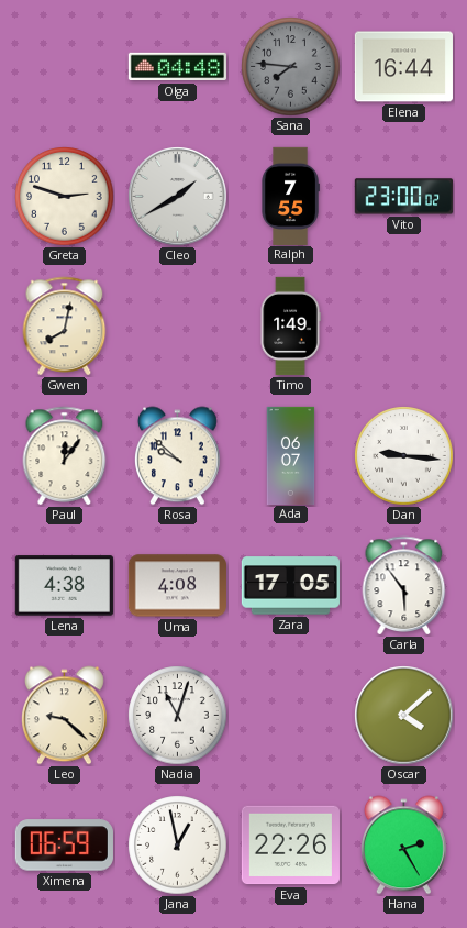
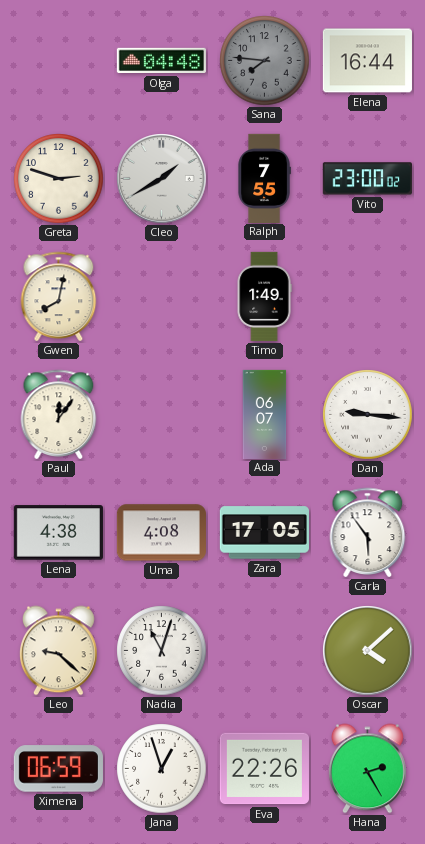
Rosa: 9:52 -> none (178, 456)
Jana: 12:58 -> 12:57 (162, 769)
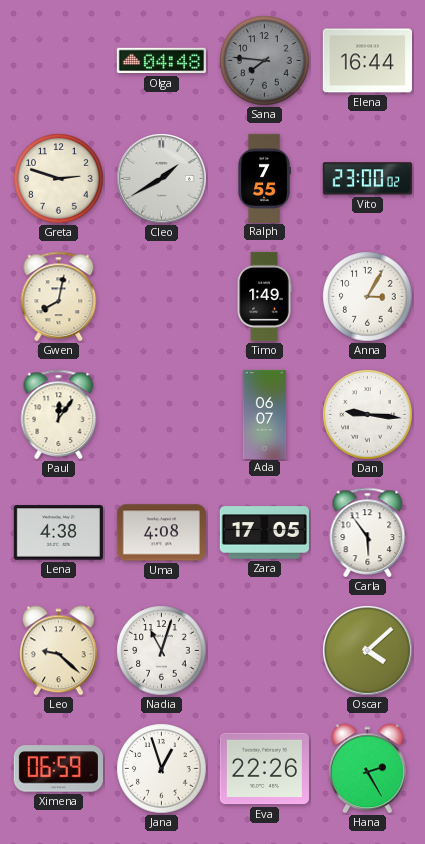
Anna: none -> 3:05 (368, 297)
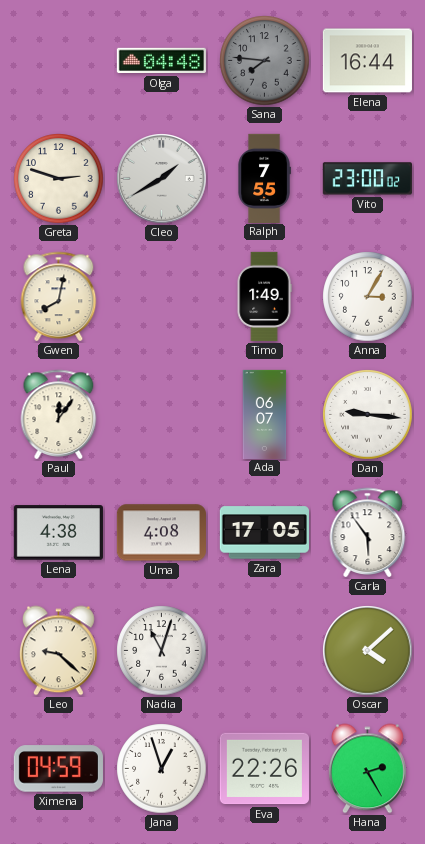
Ximena: 06:59 -> 04:59 (58, 769)
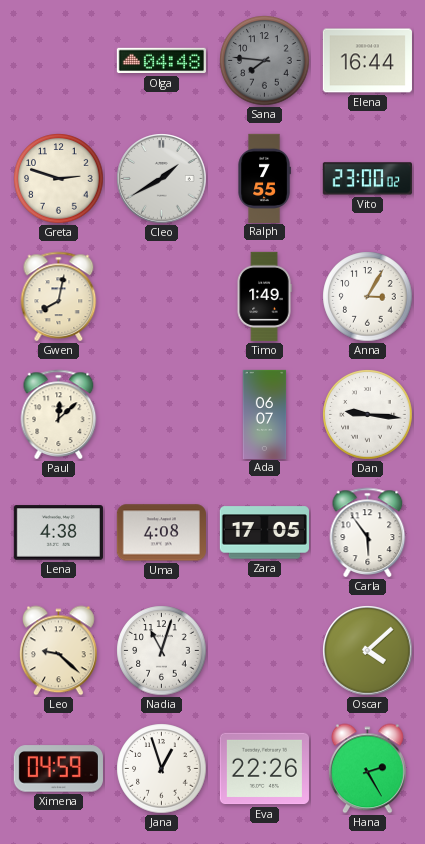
Paul: 12:06 -> 12:08 (59, 414)
